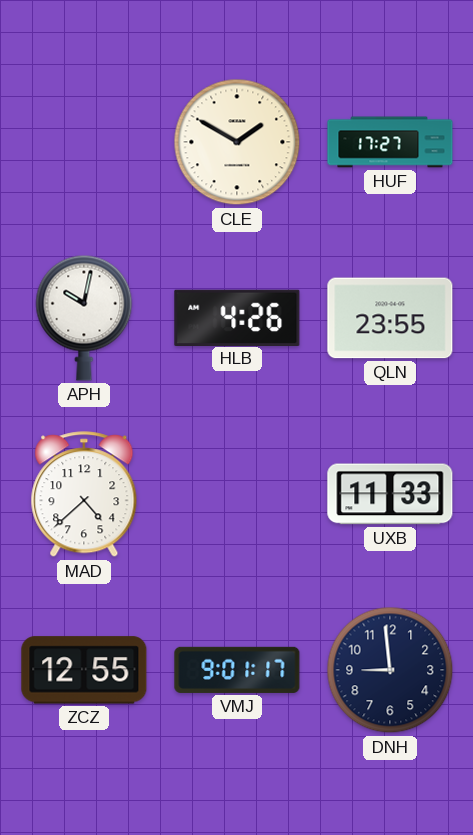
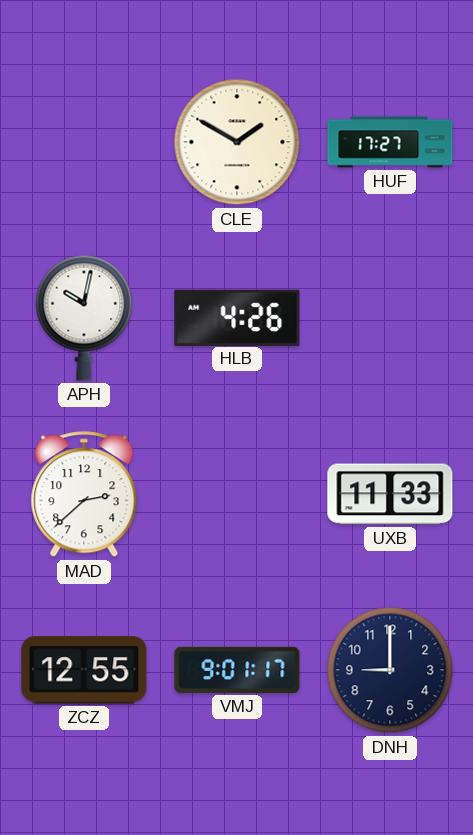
QLN: 23:55 -> none (390, 318)
MAD: 4:38 -> 2:38 (84, 495)
DNH: 8:59 -> 9:00 (390, 670)
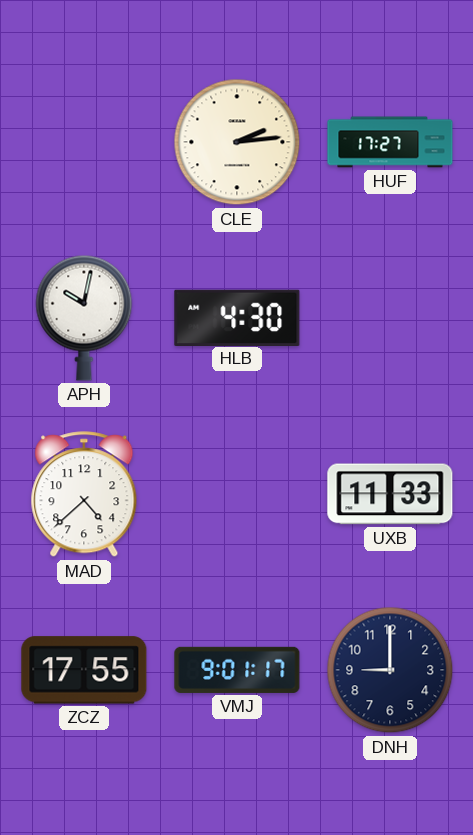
CLE: 1:50 -> 2:14 (237, 142)
HLB: 4:26 -> 4:30 (237, 317)
MAD: 2:38 -> 4:38 (84, 495)
ZCZ: 12:55 -> 17:55 (84, 670)
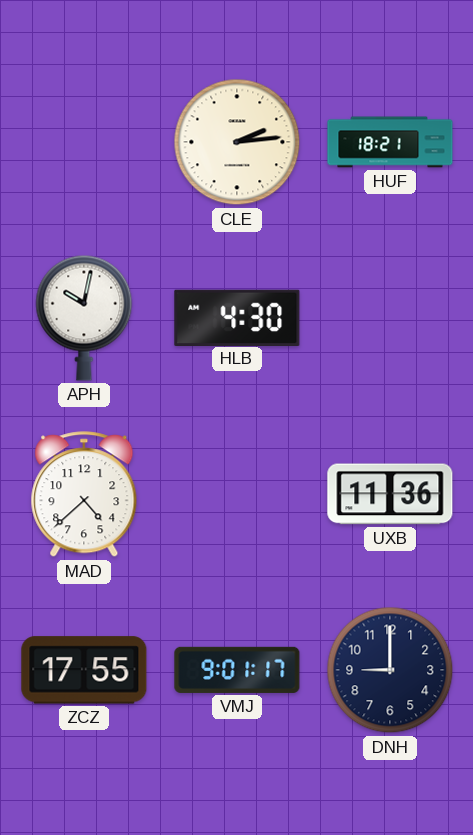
HUF: 17:27 -> 18:21 (390, 142)
UXB: 11:33 -> 11:36 (390, 494)
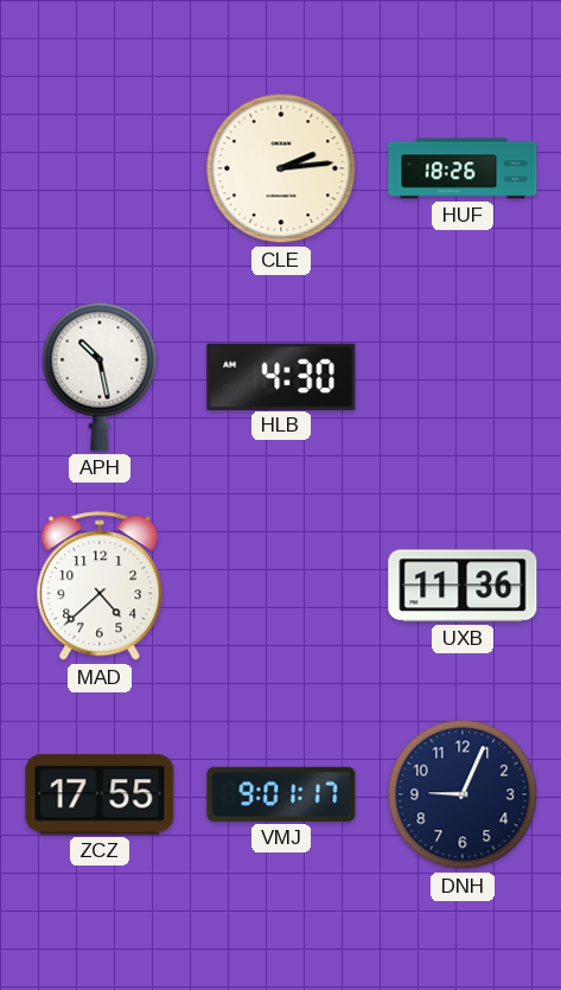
HUF: 18:21 -> 18:26 (463, 168)
APH: 10:02 -> 10:28 (100, 377)
DNH: 9:00 -> 9:04 (463, 794)
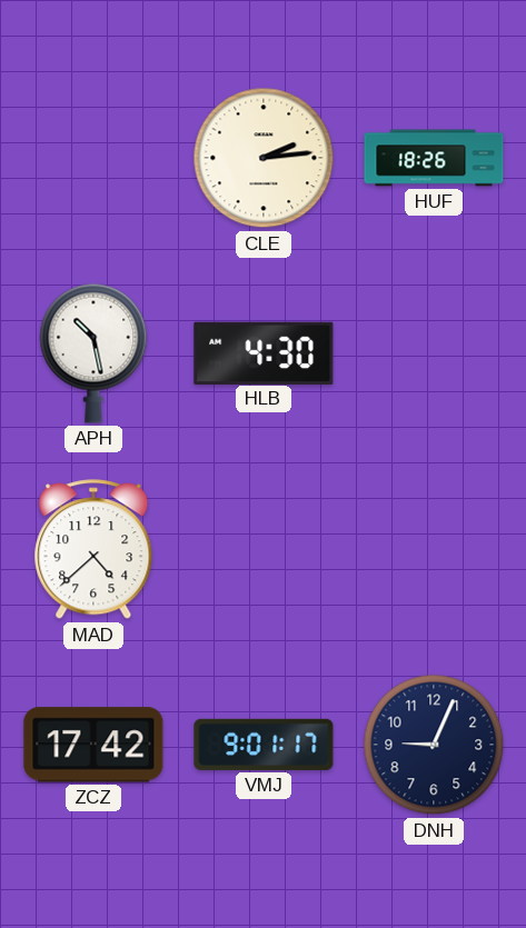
UXB: 11:36 -> none (463, 586)
ZCZ: 17:55 -> 17:42 (93, 745)
